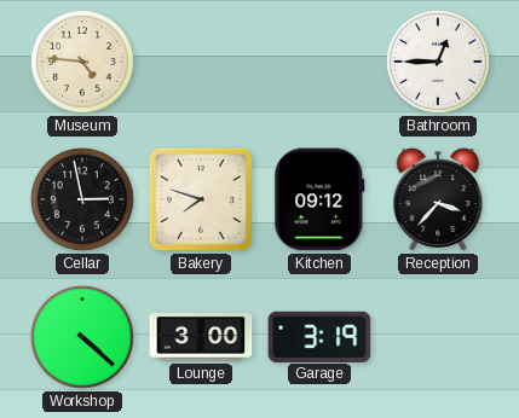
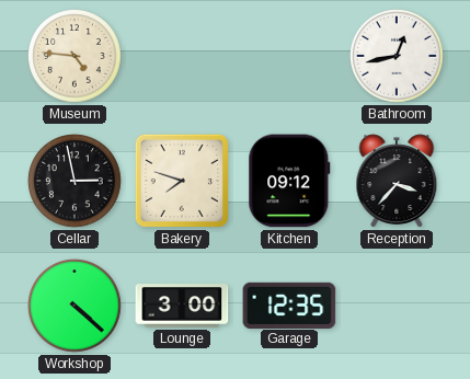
Bathroom: 12:45 -> 12:43 (398, 57)
Garage: 3:19 -> 12:35 (289, 305)
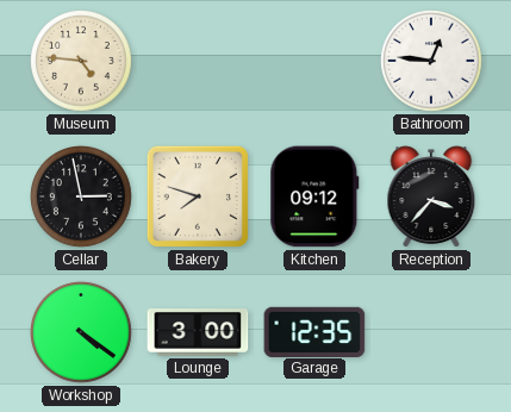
Bathroom: 12:43 -> 12:46 (432, 62)
Workshop: 4:22 -> 4:21 (82, 333)
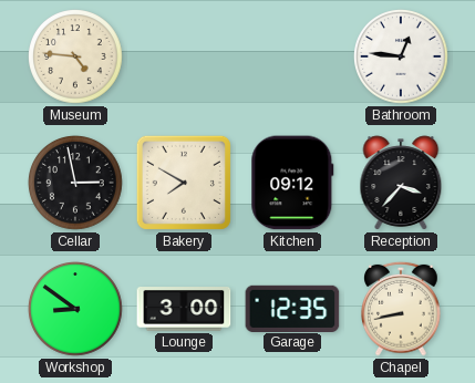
Bakery: 7:48 -> 7:50 (184, 183)
Workshop: 4:21 -> 8:51 (76, 310)
Chapel: none -> 8:43 (402, 309)
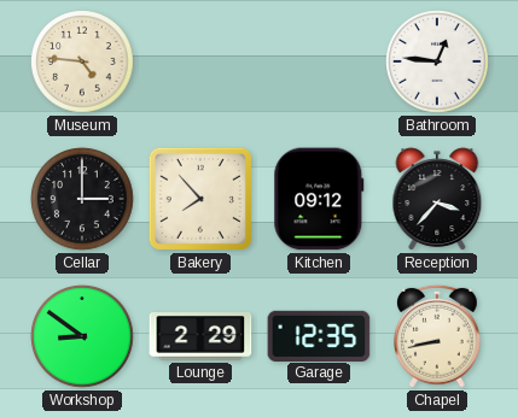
Cellar: 2:58 -> 3:00 (83, 200)
Bakery: 7:50 -> 7:53 (200, 199)
Lounge: 3:00 -> 2:29 (200, 336)
